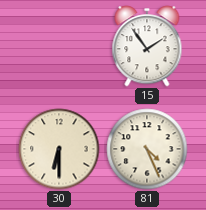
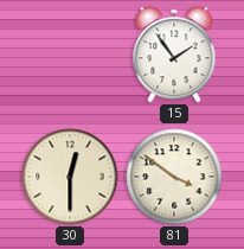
30: 6:30 -> 12:30 (70, 177)
81: 4:26 -> 3:51 (174, 177)
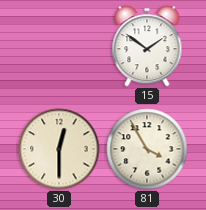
15: 1:54 -> 1:51 (147, 46)
81: 3:51 -> 3:55 (147, 149)
